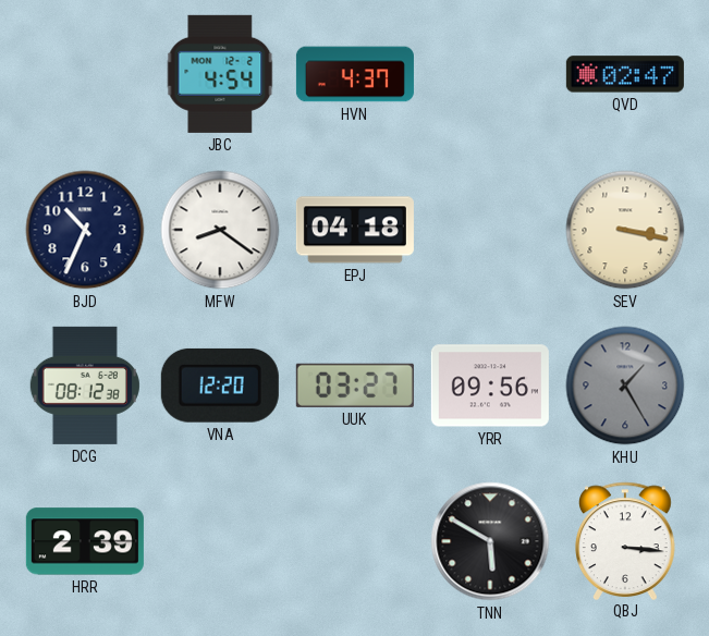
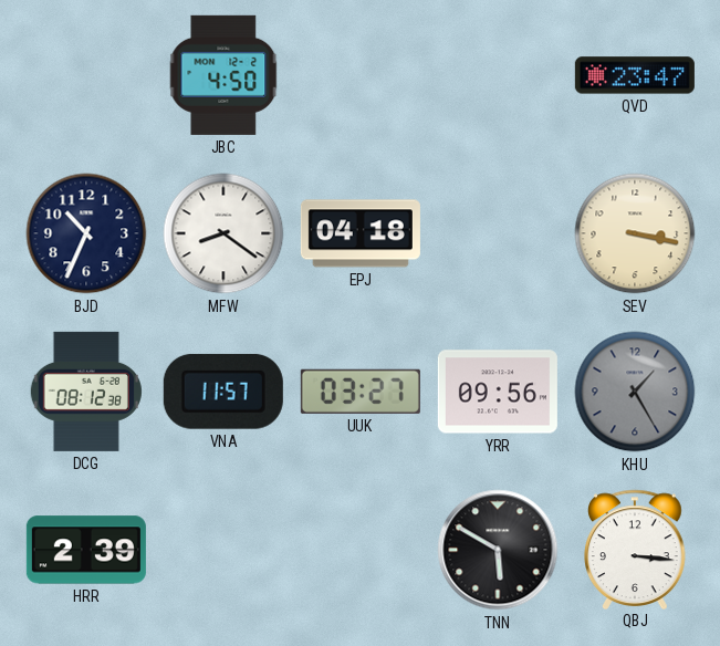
JBC: 4:54 -> 4:50 (223, 75)
HVN: 4:37 -> none (355, 74)
QVD: 02:47 -> 23:47 (635, 75)
VNA: 12:20 -> 11:57 (223, 392)
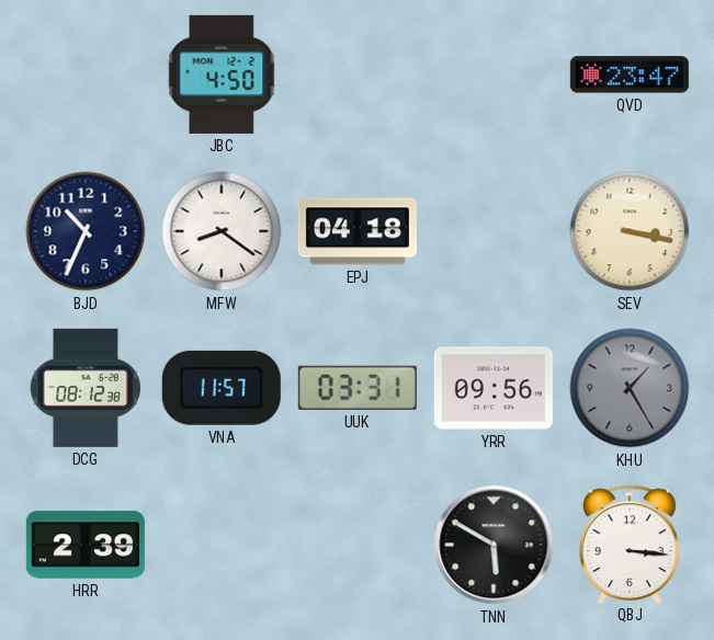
UUK: 03:27 -> 03:31 (358, 388)
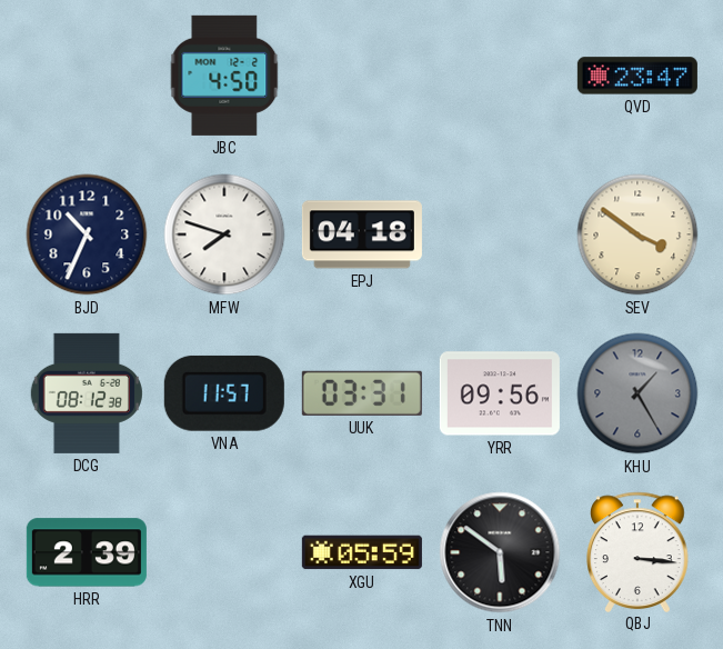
MFW: 8:21 -> 7:48 (224, 234)
SEV: 3:17 -> 3:51 (637, 234)
XGU: none -> 05:59 (362, 552)
TNN: 5:50 -> 5:51 (500, 552)
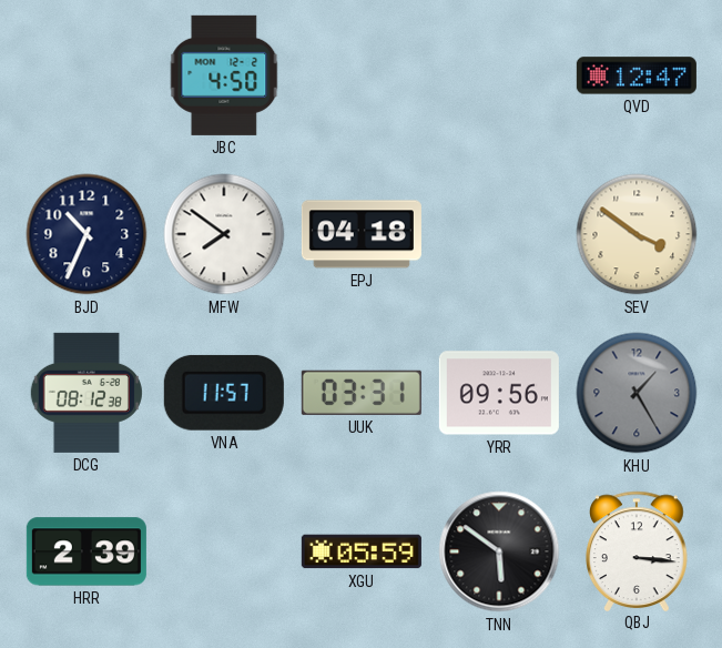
QVD: 23:47 -> 12:47 (637, 75)
MFW: 7:48 -> 7:51 (224, 234)
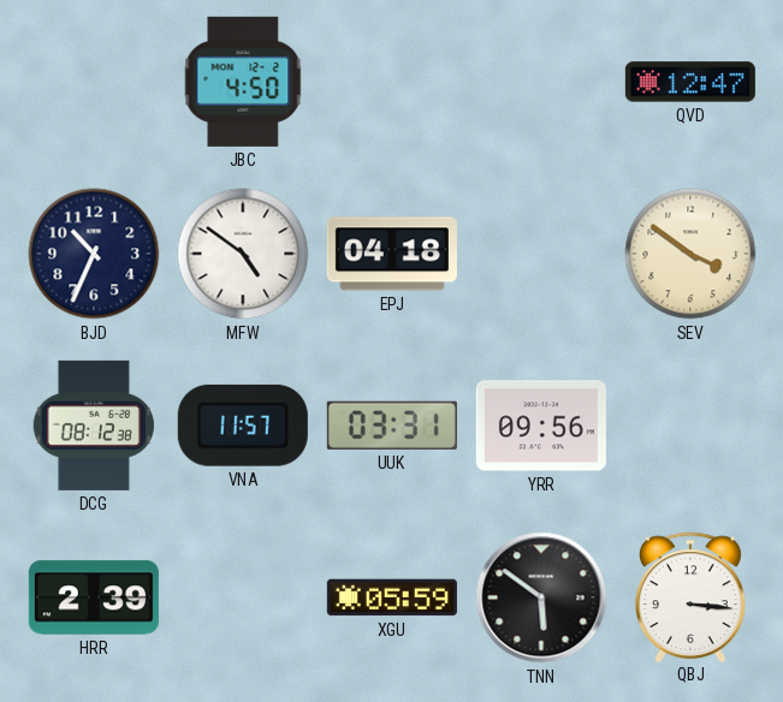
MFW: 7:51 -> 4:51 (243, 254)
KHU: 1:25 -> none (637, 393)
